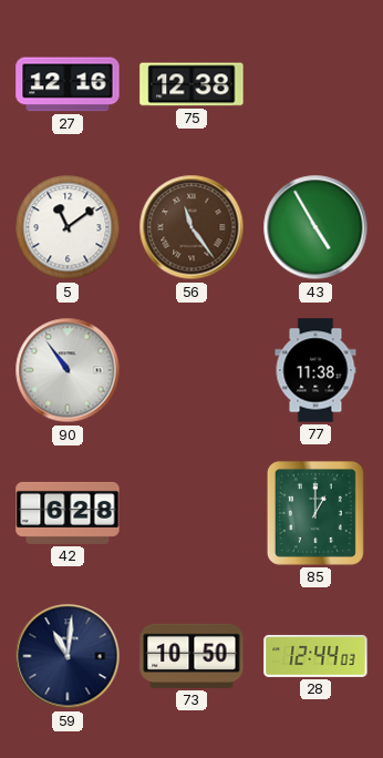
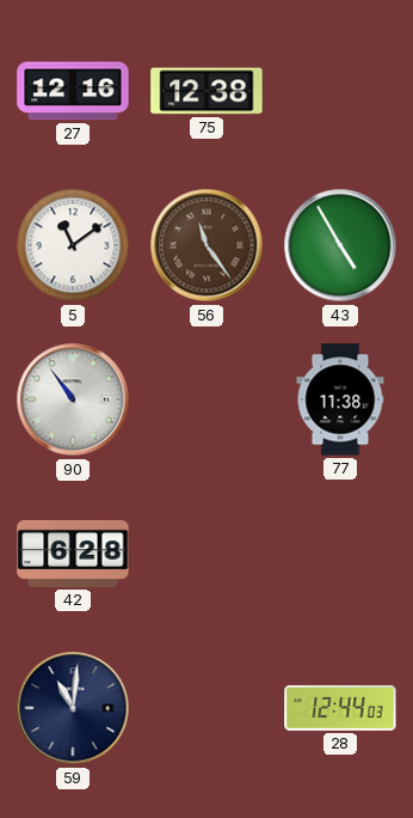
85: 1:00 -> none (315, 513)
73: 10:50 -> none (191, 656)
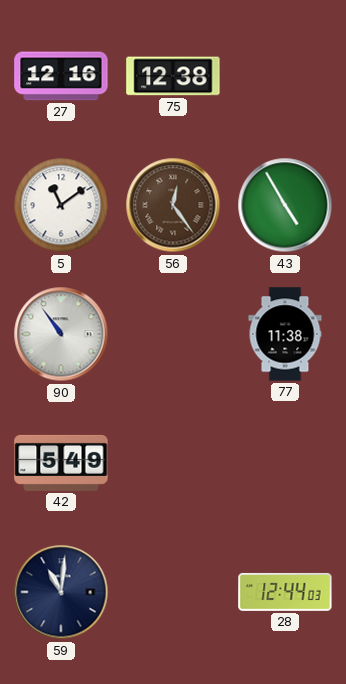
56: 11:24 -> 12:24 (173, 205)
42: 6:28 -> 5:49 (61, 463)
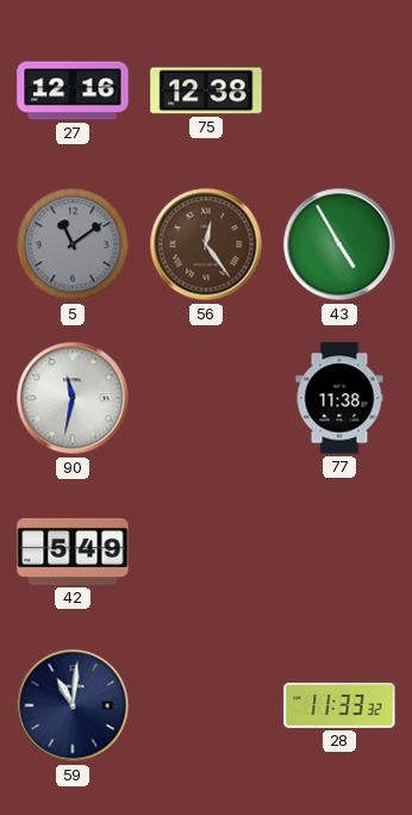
5 dial: white -> grey (73, 244)
90: 10:54 -> 11:32 (73, 398)
28: 12:44 -> 11:33 (339, 705)
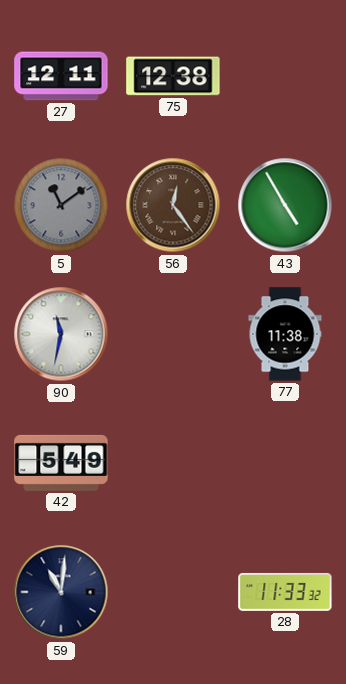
27: 12:16 -> 12:11 (61, 76)
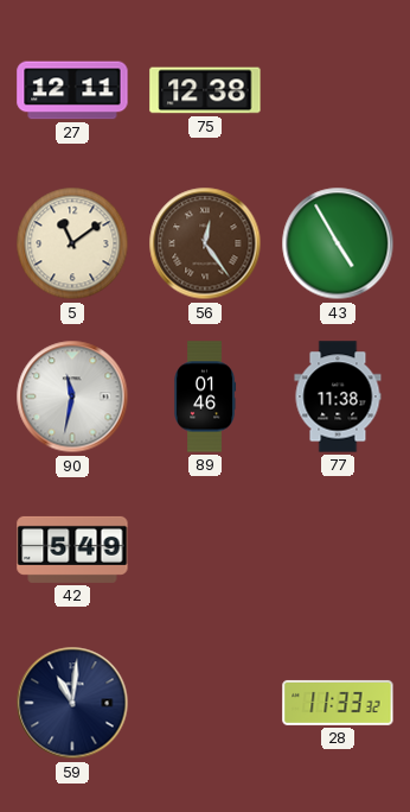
5 dial: grey -> cream (72, 243)
89: none -> 01:46 (205, 397)
